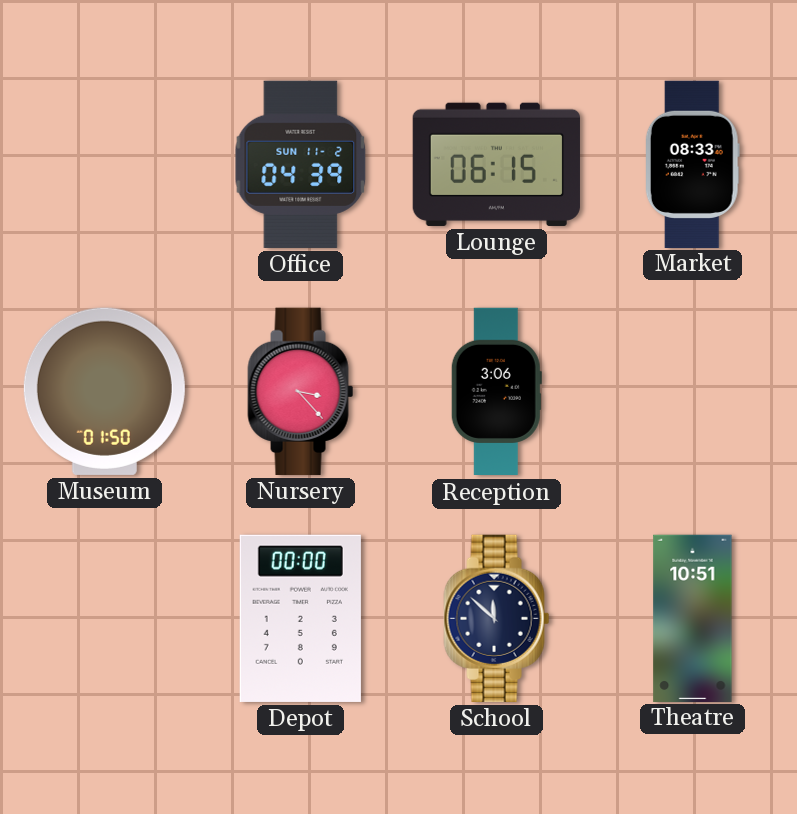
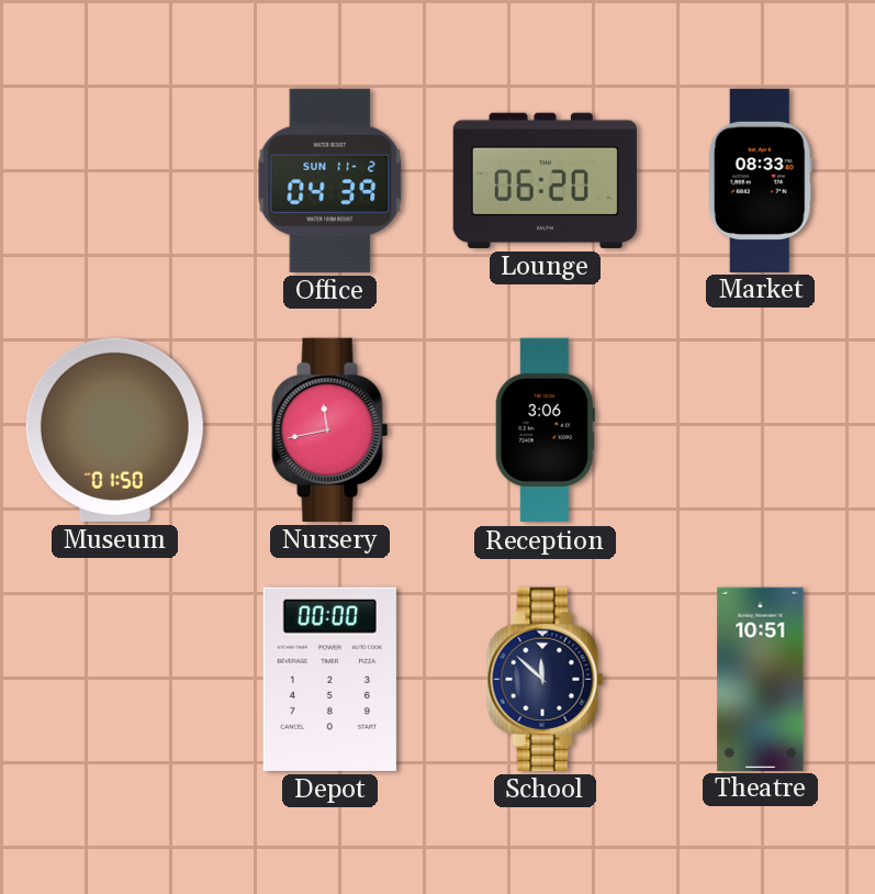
Lounge: 06:15 -> 06:20 (545, 180)
Nursery: 3:23 -> 11:43 (330, 429)
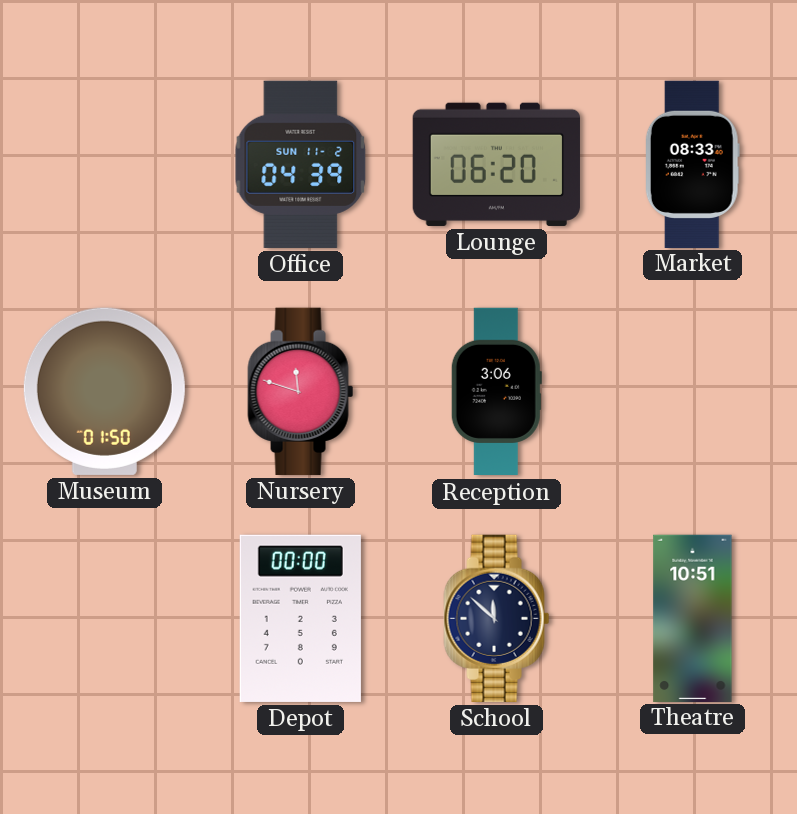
Nursery: 11:43 -> 11:48 (301, 391)
